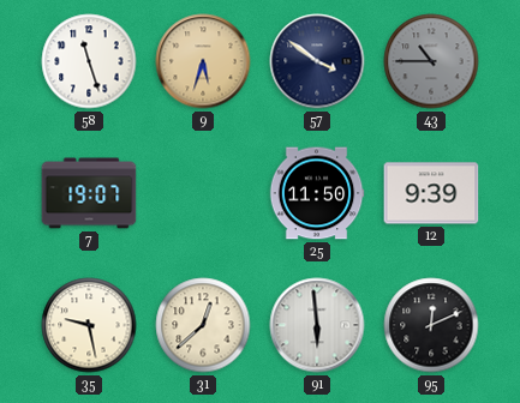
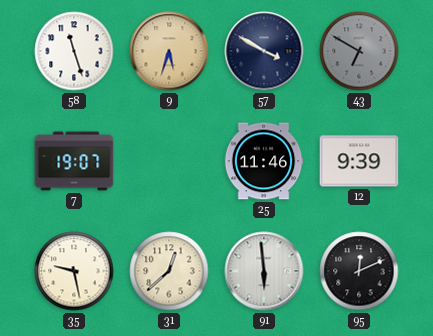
57: 3:51 -> 3:50 (264, 51)
43: 10:45 -> 6:50 (359, 51)
25: 11:50 -> 11:46 (264, 161)
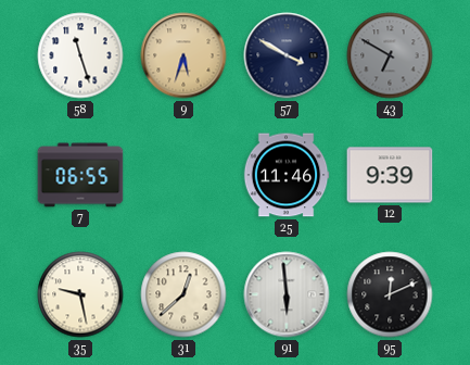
7: 19:07 -> 06:55 (80, 175)
